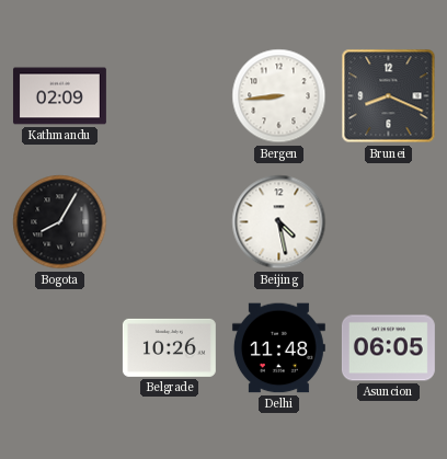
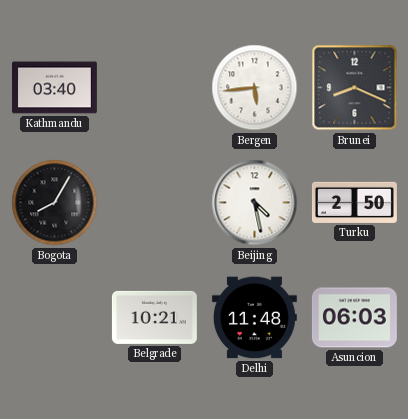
Kathmandu: 02:09 -> 03:40 (54, 88)
Bergen: 8:44 -> 5:44 (255, 88)
Turku: none -> 2:50 (354, 202)
Belgrade: 10:26 -> 10:21 (154, 317)
Asuncion: 06:05 -> 06:03 (354, 318)
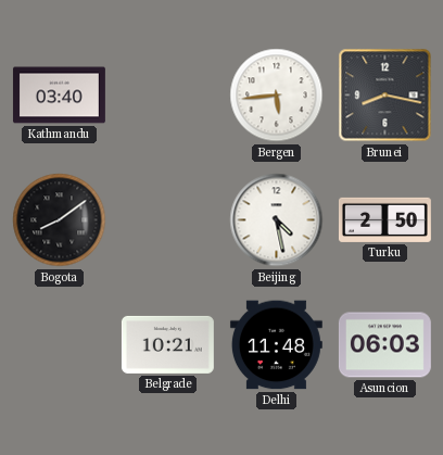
Brunei: 8:19 -> 8:17 (385, 96)
Bogota: 8:05 -> 8:09 (60, 220)
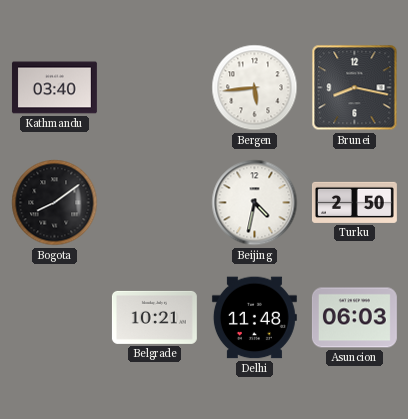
Beijing: 4:28 -> 4:32 (255, 203)
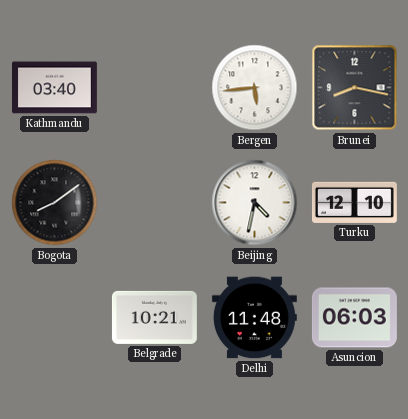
Turku: 2:50 -> 12:10 (354, 202)
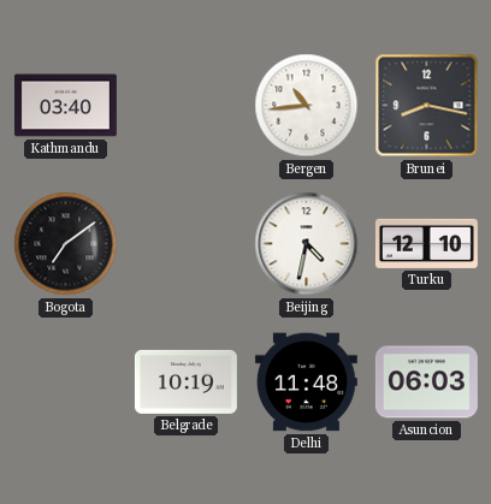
Bergen: 5:44 -> 10:44 (307, 106)
Bogota: 8:09 -> 7:09 (66, 244)
Belgrade: 10:21 -> 10:19 (185, 381)
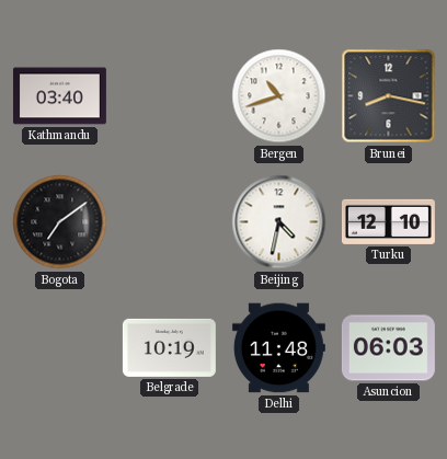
Bergen: 10:44 -> 10:42 (279, 96)
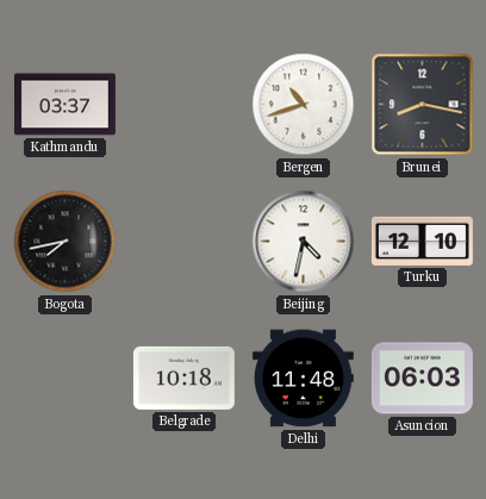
Kathmandu: 03:40 -> 03:37 (64, 105)
Bogota: 7:09 -> 7:43 (66, 242)
Belgrade: 10:19 -> 10:18 (183, 378)
